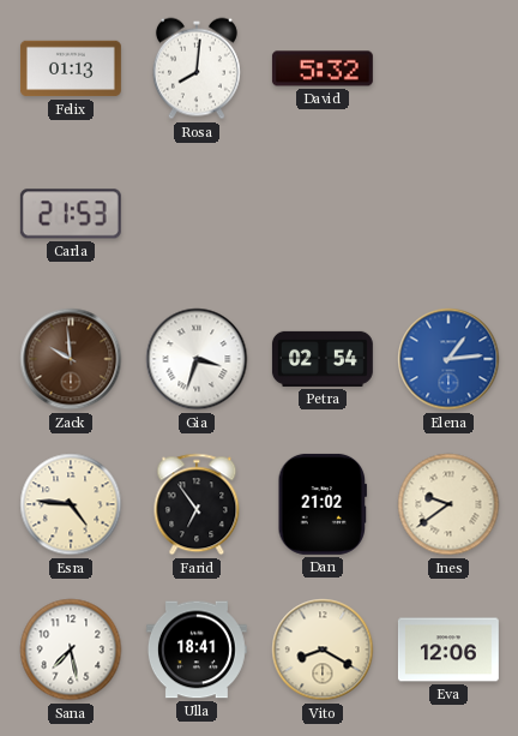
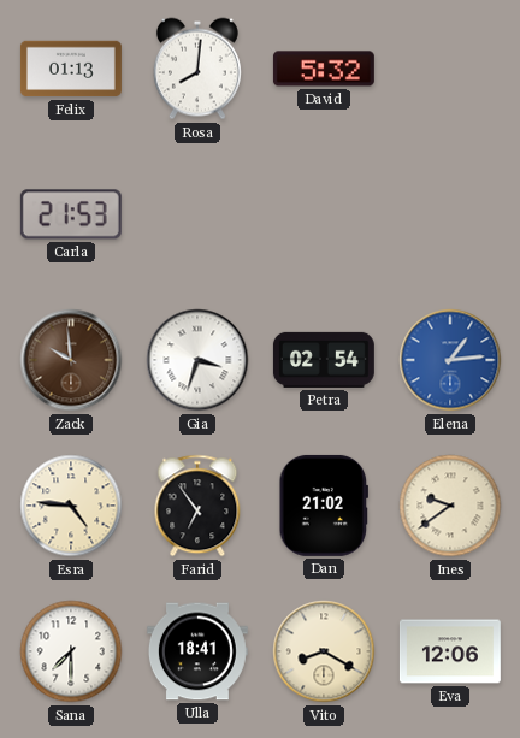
Sana: 7:28 -> 7:30 (71, 651)
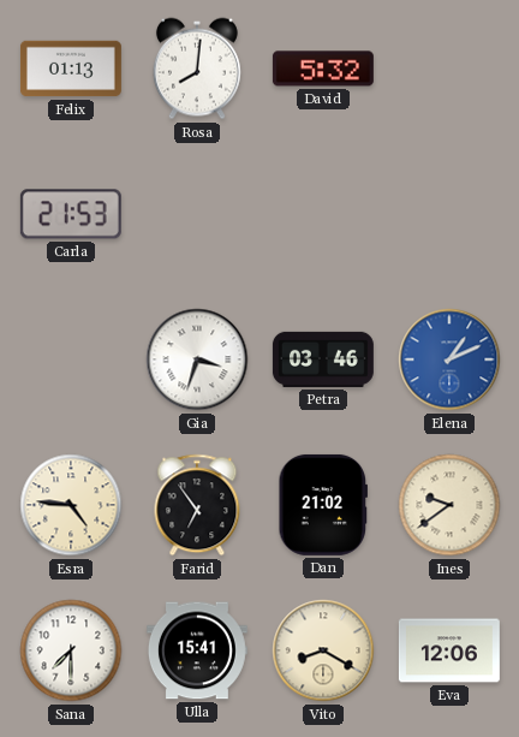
Zack: 9:59 -> none (71, 360)
Petra: 02:54 -> 03:46 (323, 359)
Elena: 1:14 -> 1:11 (449, 359)
Ulla: 18:41 -> 15:41 (197, 650)
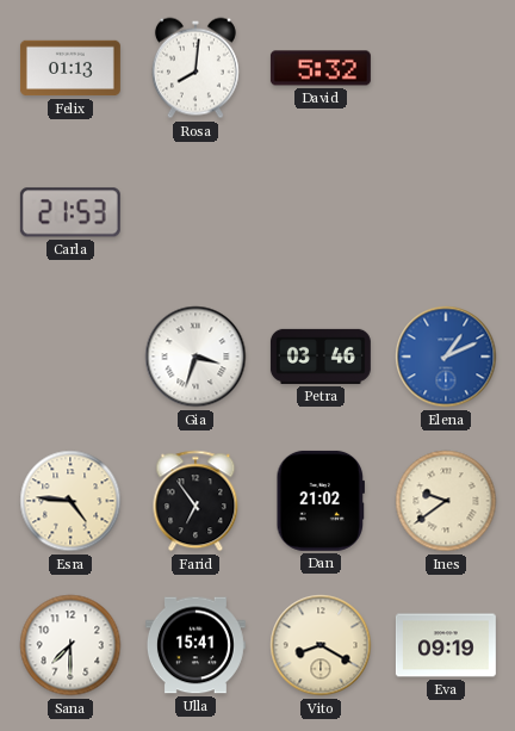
Eva: 12:06 -> 09:19 (446, 645)
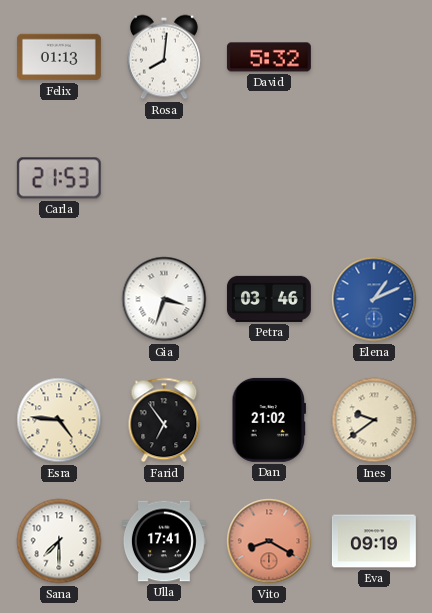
Ulla: 15:41 -> 17:41 (164, 541)
Vito dial: cream -> salmon (269, 541)
